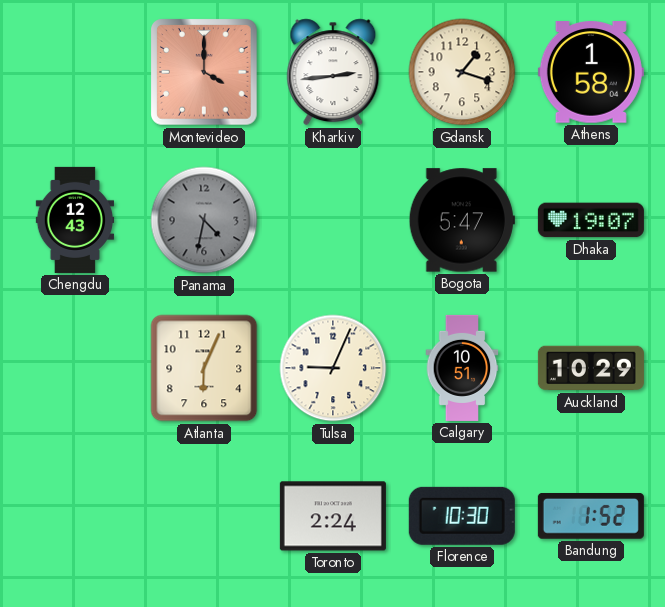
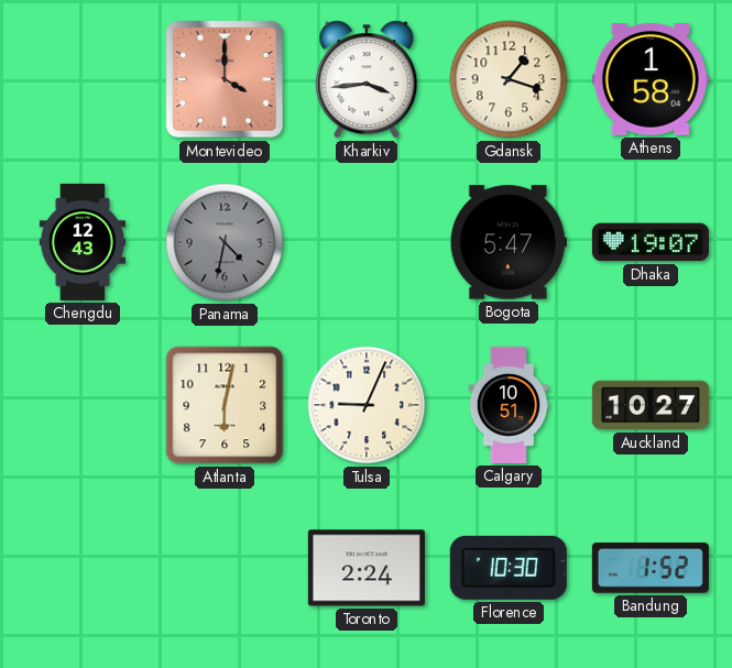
Kharkiv: 2:44 -> 3:44 (367, 79)
Atlanta: 6:04 -> 6:02 (225, 405)
Auckland: 10:29 -> 10:27 (651, 405)
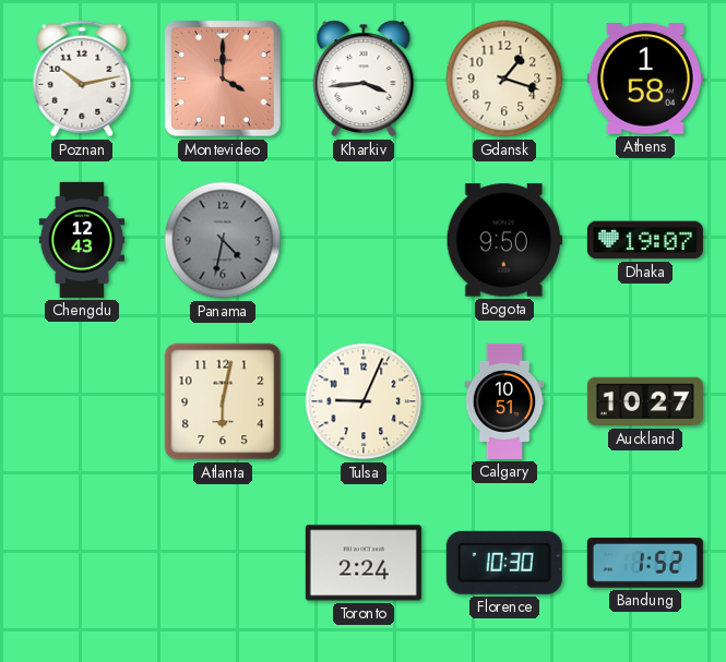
Poznan: none -> 10:13 (82, 79)
Bogota: 5:47 -> 9:50 (504, 240)
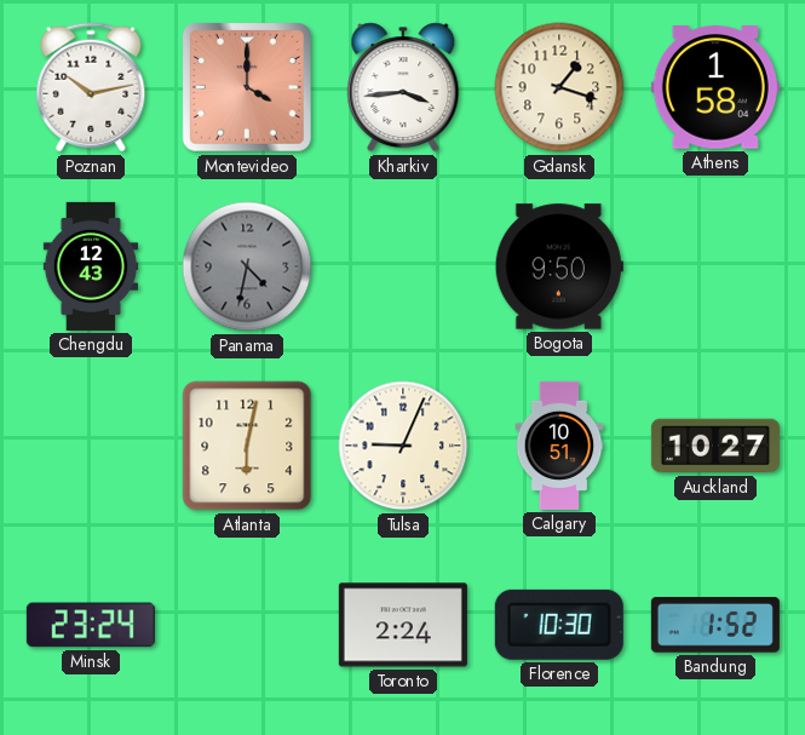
Dhaka: 19:07 -> none (645, 240)
Minsk: none -> 23:24 (91, 625)
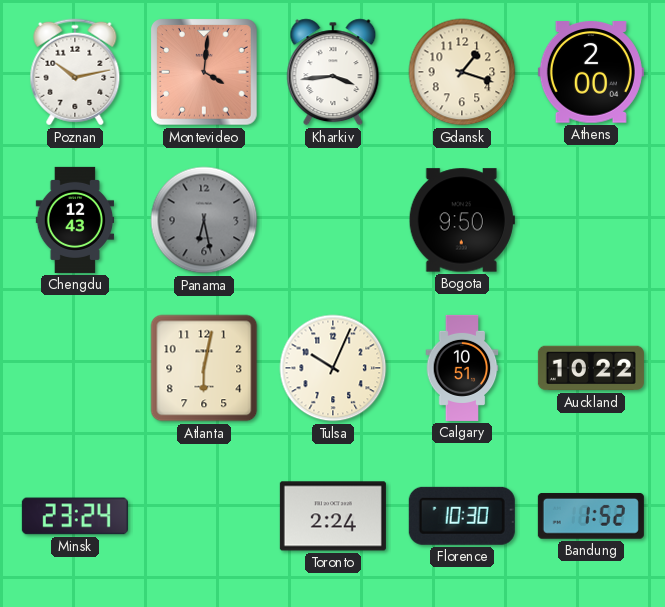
Montevideo: 4:00 -> 4:01 (205, 73)
Athens: 1:58 -> 2:00 (591, 72)
Panama: 4:32 -> 6:28 (204, 220)
Tulsa: 9:04 -> 10:04 (333, 368)
Auckland: 10:27 -> 10:22 (591, 368)
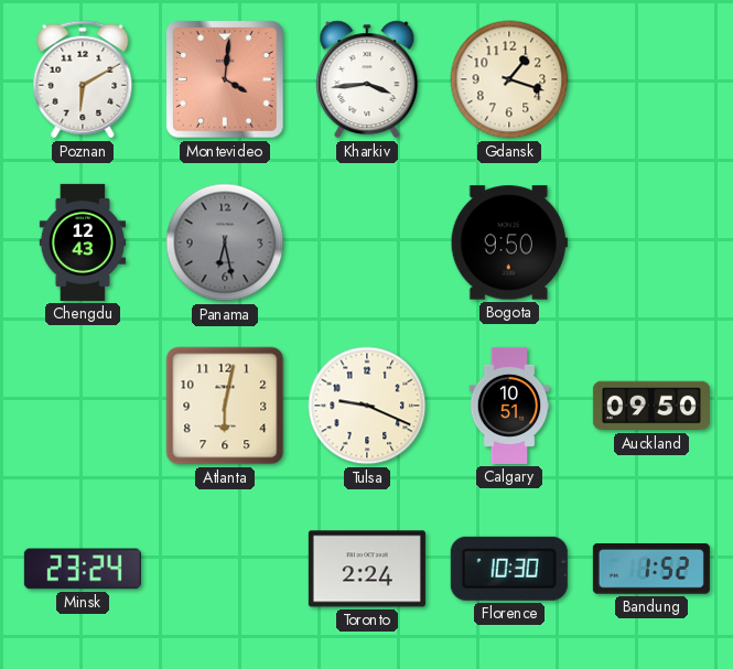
Poznan: 10:13 -> 6:10 (83, 79)
Athens: 2:00 -> none (591, 72)
Tulsa: 10:04 -> 9:19 (367, 406)
Auckland: 10:22 -> 09:50 (651, 406)
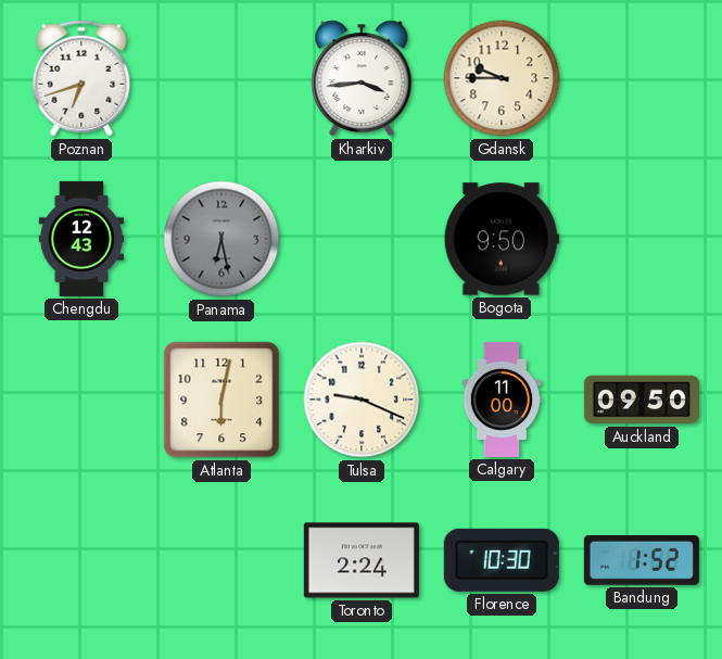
Poznan: 6:10 -> 6:42 (81, 78)
Montevideo: 4:01 -> none (226, 80)
Gdansk: 1:18 -> 9:45 (502, 78)
Calgary: 10:51 -> 11:00 (502, 400)
Minsk: 23:24 -> none (83, 569)
